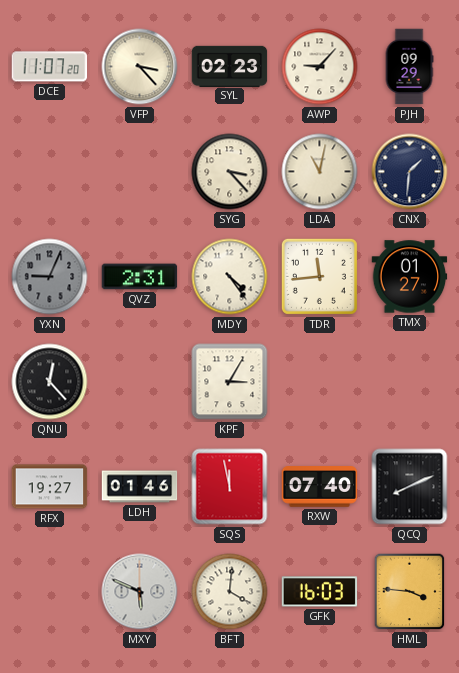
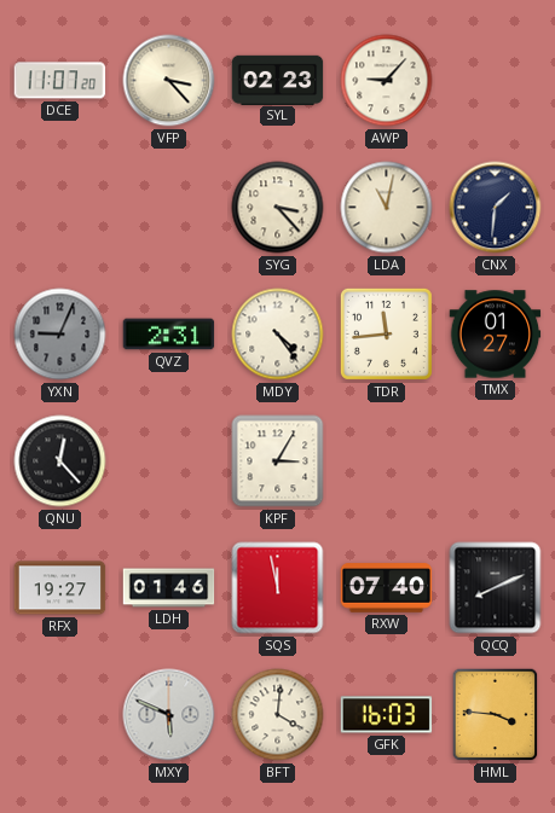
PJH: 09:29 -> none (409, 67)
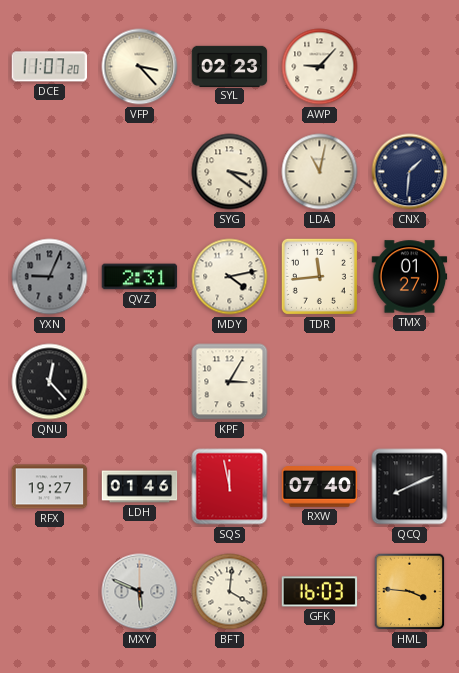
SYG: 3:23 -> 3:21 (230, 172)
MDY: 4:24 -> 4:13 (230, 277)
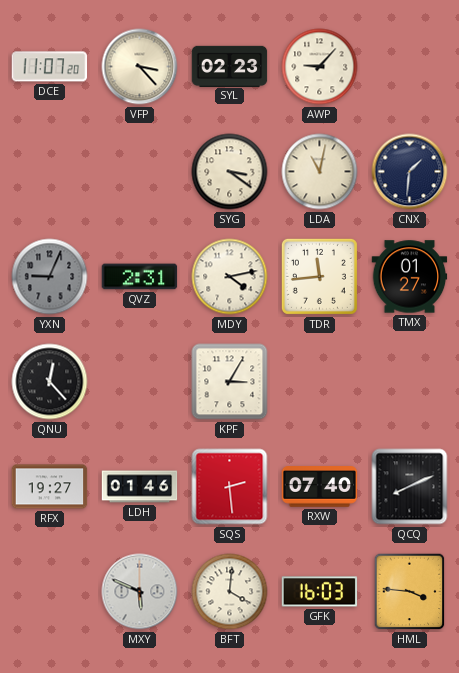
SQS: 11:58 -> 2:29 (230, 487)
